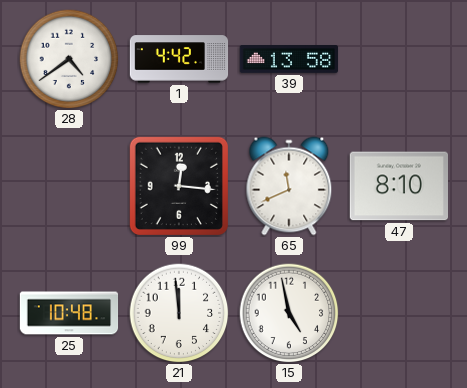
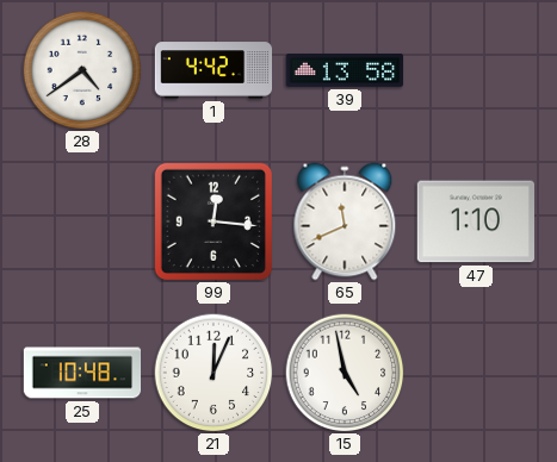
47: 8:10 -> 1:10 (475, 221)
21: 11:59 -> 12:04 (213, 373)
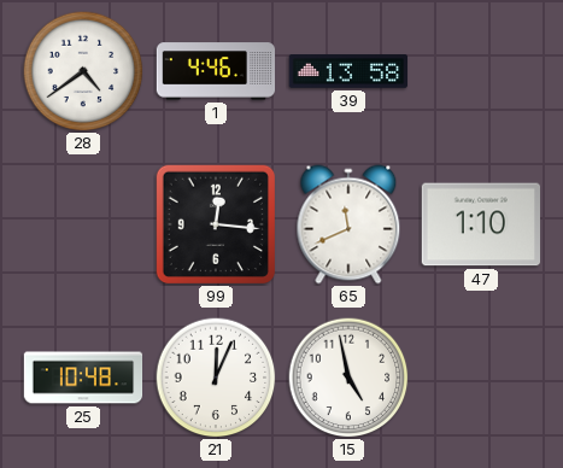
1: 4:42 -> 4:46 (216, 71)
